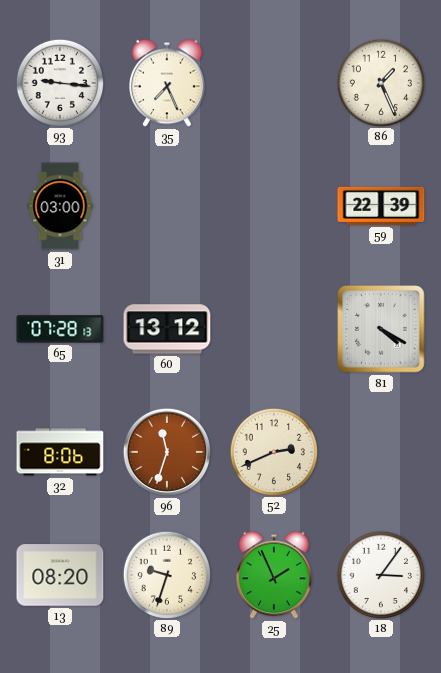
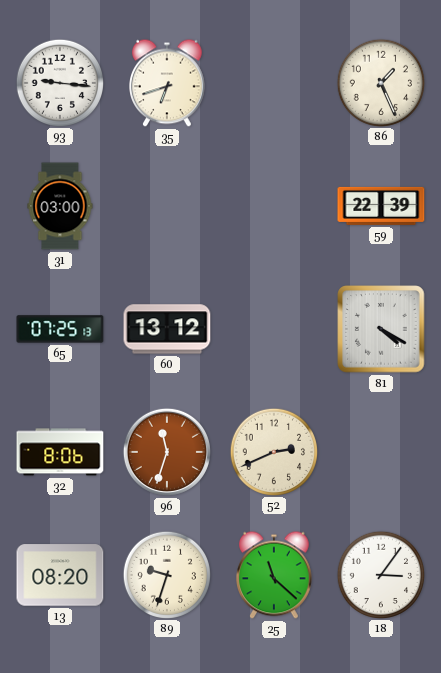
35: 7:26 -> 6:42 (168, 83)
65: 07:28 -> 07:25 (60, 329)
25: 1:56 -> 11:22 (275, 575)
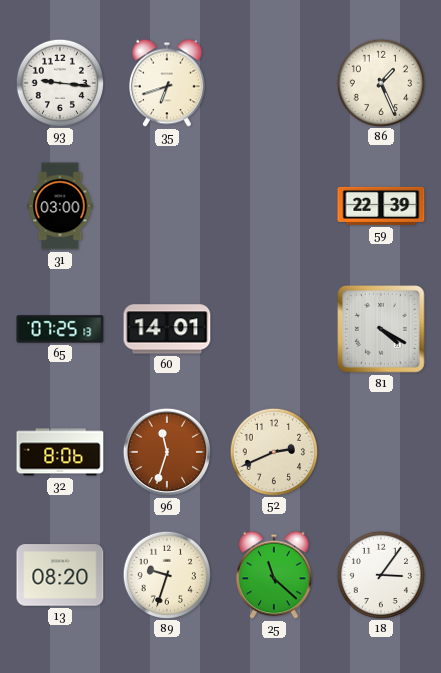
60: 13:12 -> 14:01 (167, 329)
